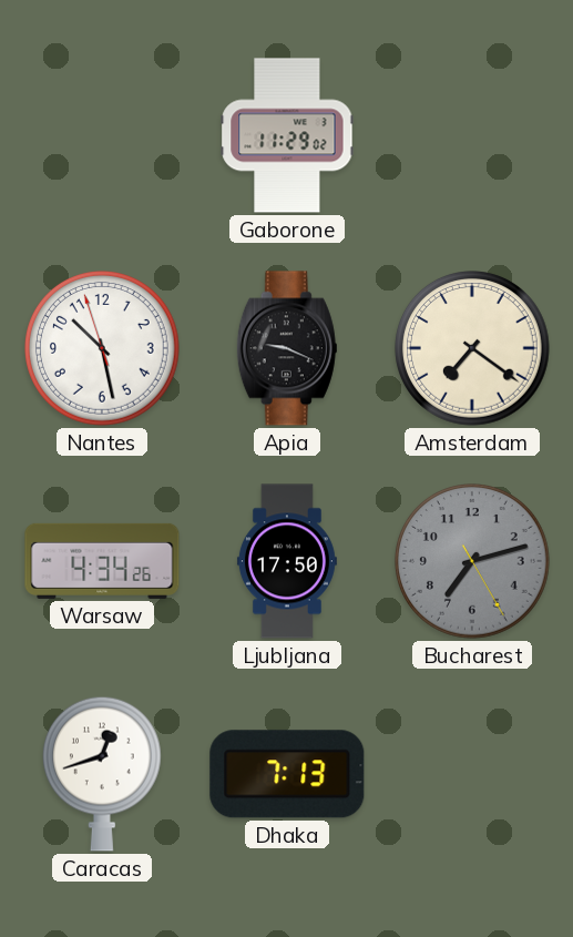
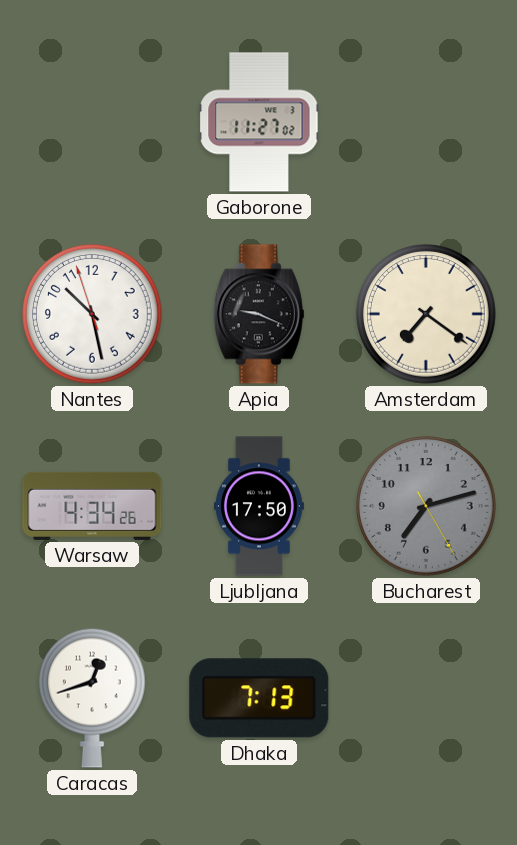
Gaborone: 11:29 -> 11:27 (259, 122)
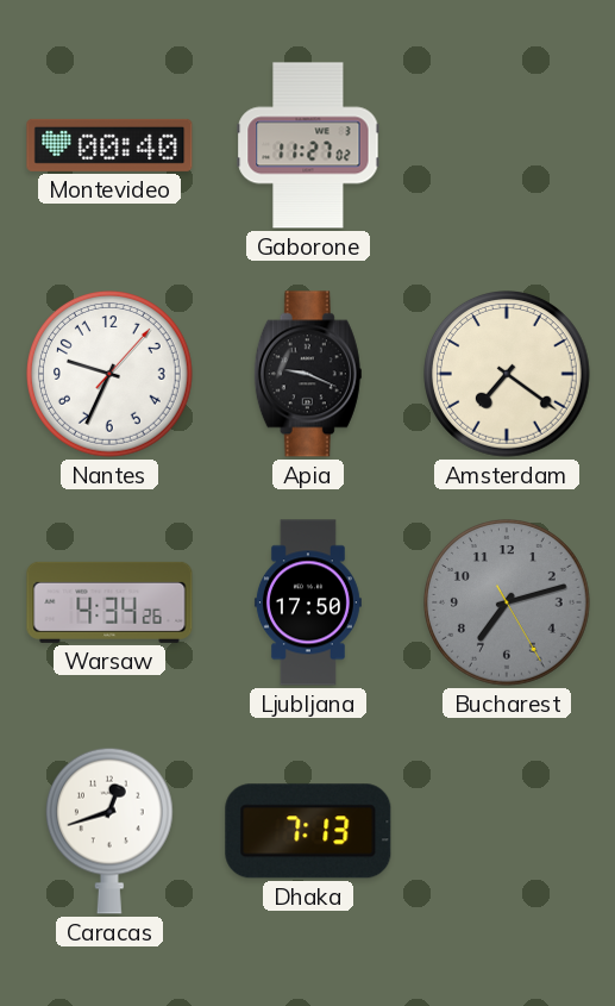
Montevideo: none -> 00:40 (109, 145)
Nantes: 10:27 -> 9:34 (111, 375)
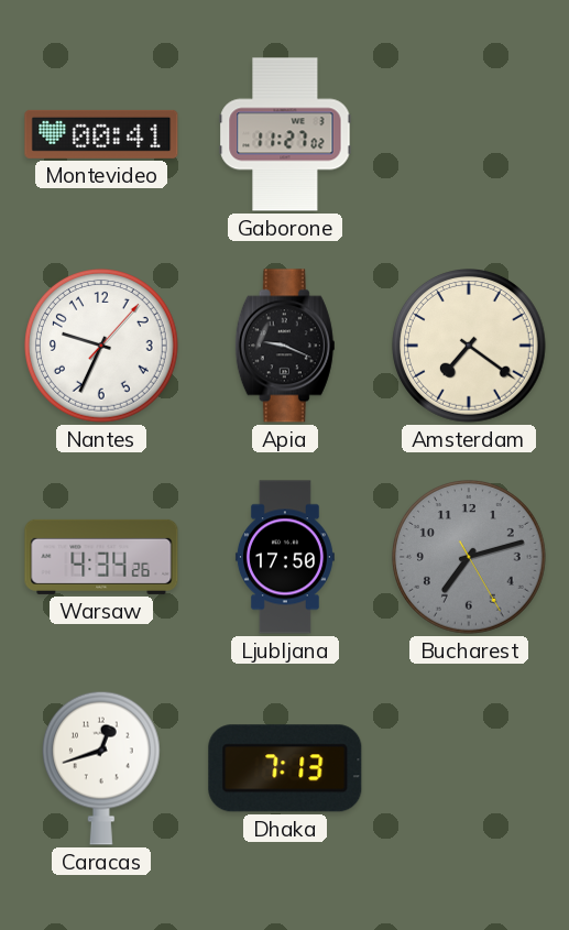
Montevideo: 00:40 -> 00:41 (101, 134)
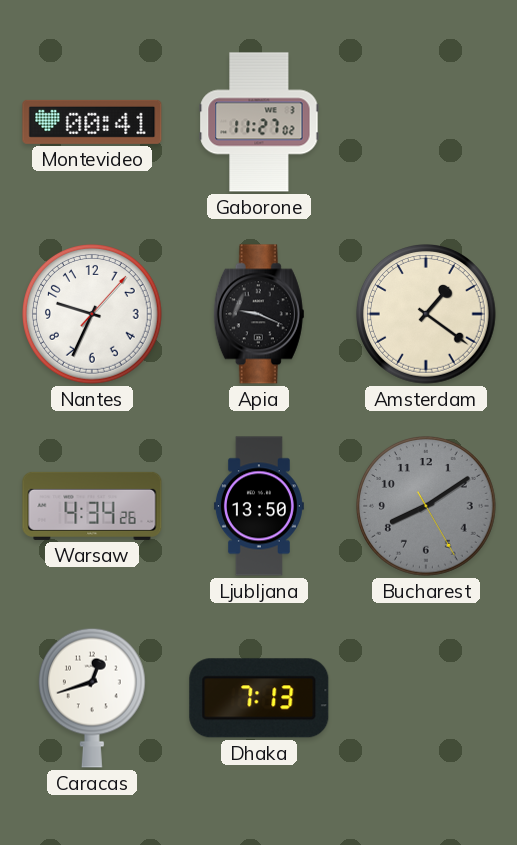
Amsterdam: 7:21 -> 1:21 (427, 315)
Ljubljana: 17:50 -> 13:50 (259, 506)
Bucharest: 7:12 -> 8:09 (427, 507)
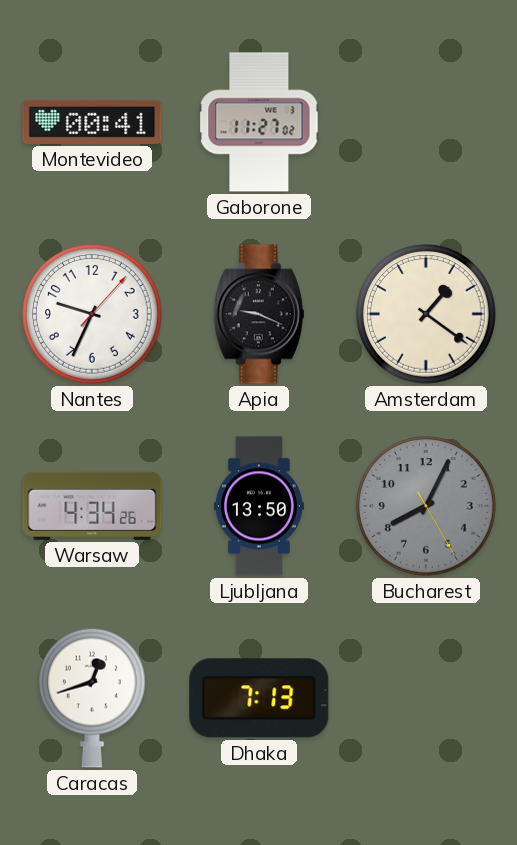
Bucharest: 8:09 -> 8:04 (427, 507)
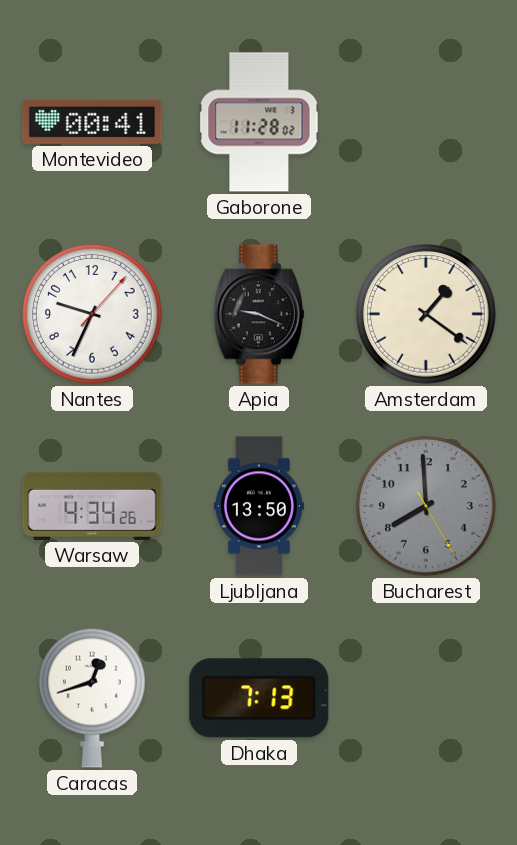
Gaborone: 11:27 -> 11:28 (259, 122)
Bucharest: 8:04 -> 7:59 (427, 507)
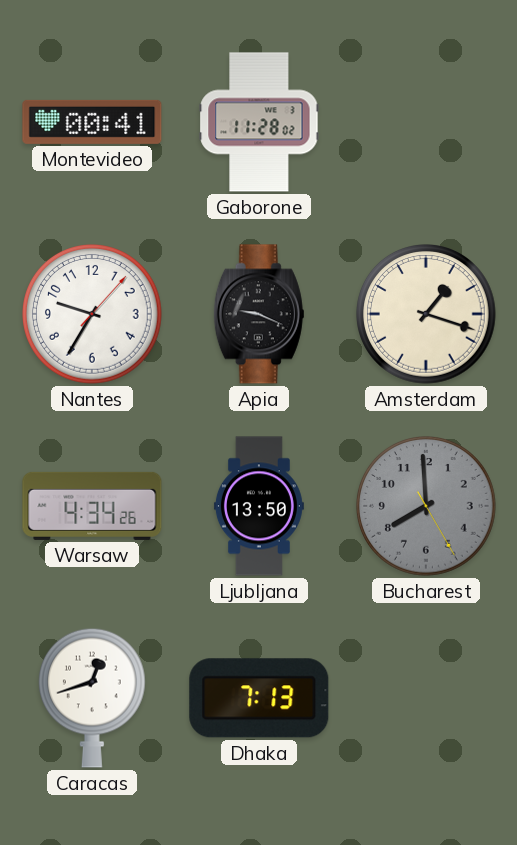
Nantes: 9:34 -> 9:35 (93, 315)
Amsterdam: 1:21 -> 1:18 (427, 315)
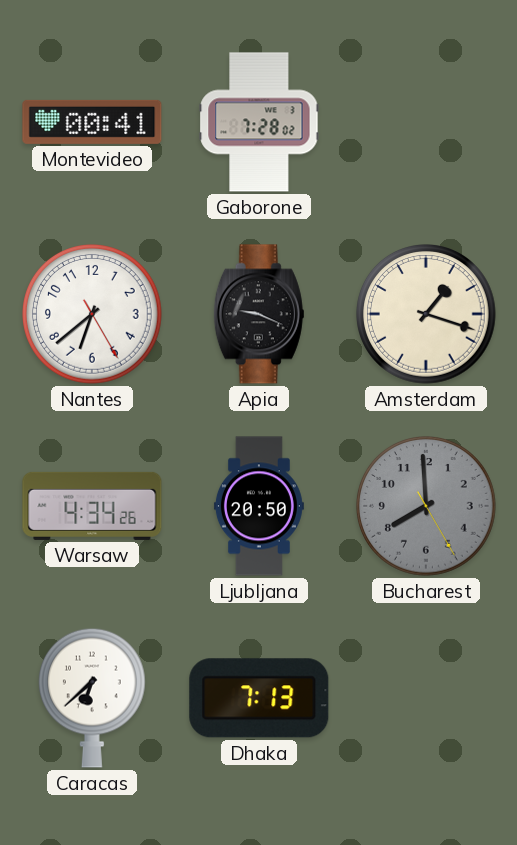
Gaborone: 11:28 -> 7:28 (259, 122)
Nantes: 9:35 -> 6:38 (93, 315)
Ljubljana: 13:50 -> 20:50 (259, 506)
Caracas: 12:42 -> 6:38 (92, 698)
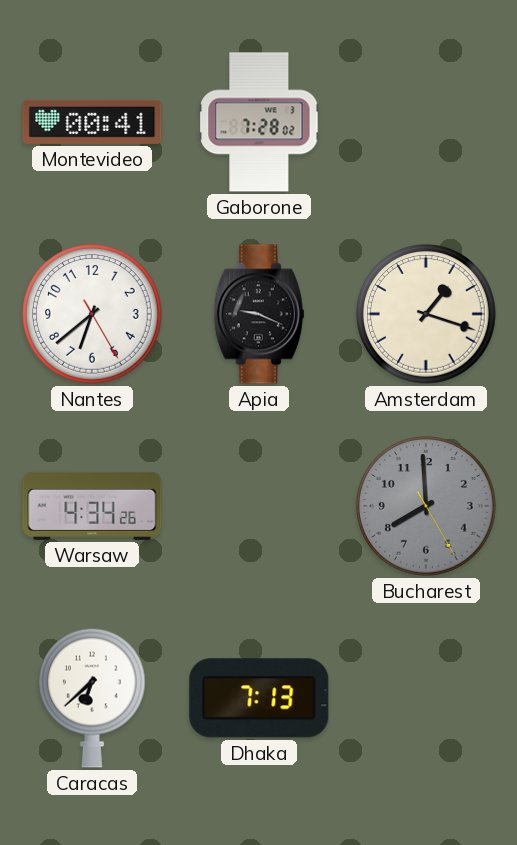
Ljubljana: 20:50 -> none (259, 506)
